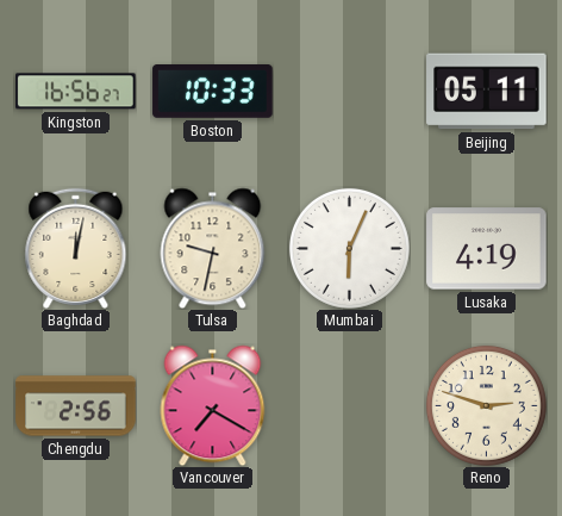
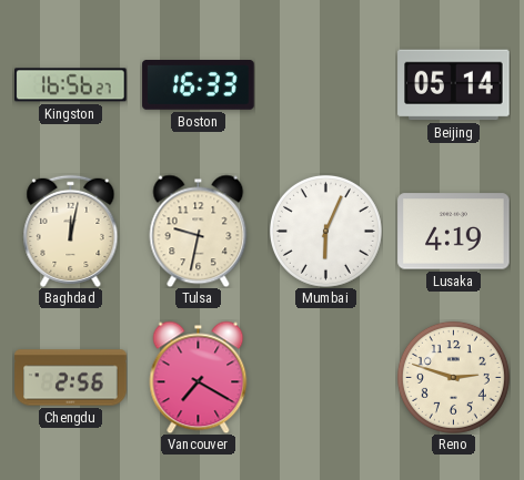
Boston: 10:33 -> 16:33 (199, 85)
Beijing: 05:11 -> 05:14 (454, 85)
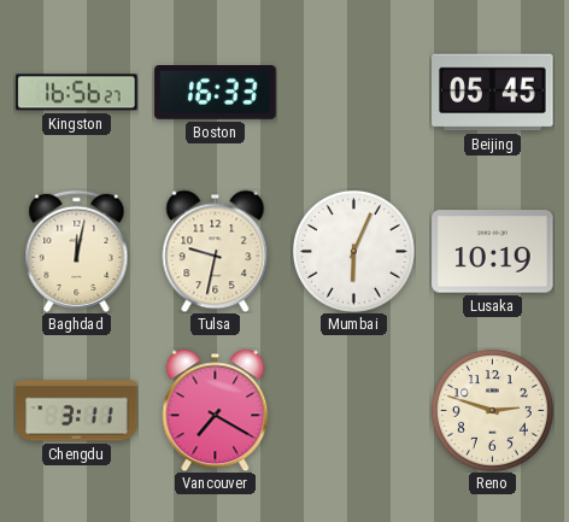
Beijing: 05:14 -> 05:45 (493, 93)
Lusaka: 4:19 -> 10:19 (493, 252)
Chengdu: 2:56 -> 3:11 (77, 411)
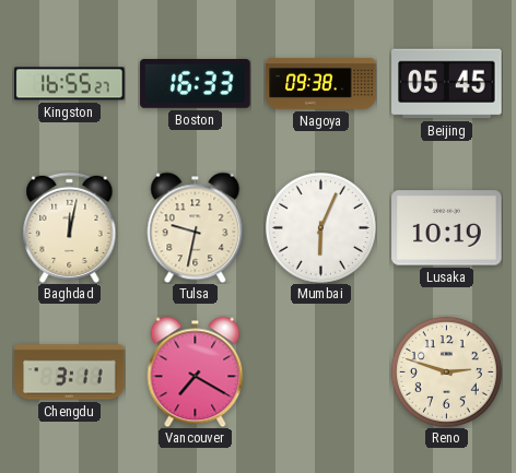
Kingston: 16:56 -> 16:55 (70, 84)
Nagoya: none -> 09:38 (321, 83)
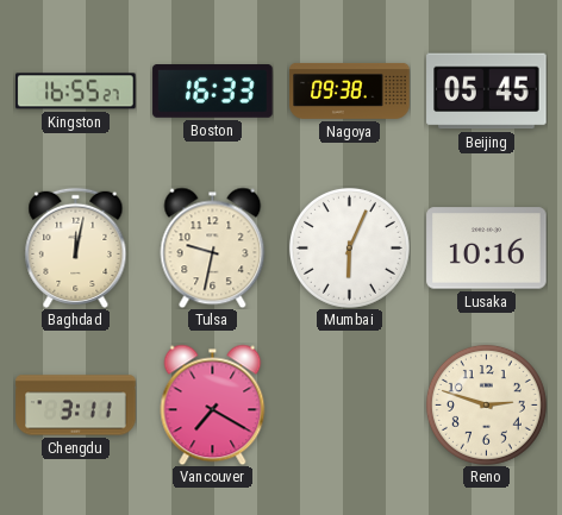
Lusaka: 10:19 -> 10:16 (487, 249)
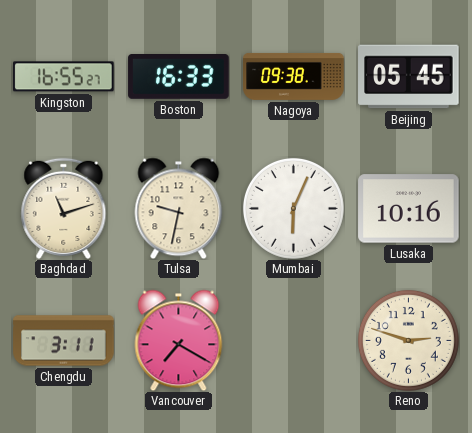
Baghdad: 12:02 -> 11:12 (64, 208)
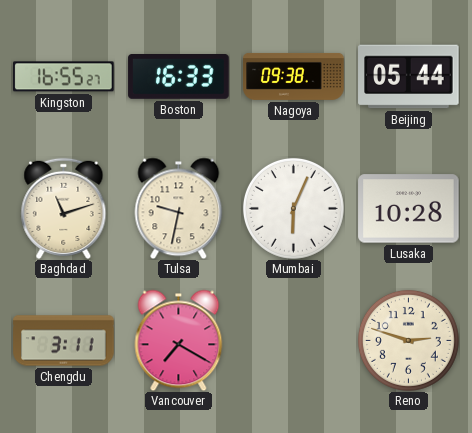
Beijing: 05:45 -> 05:44 (409, 77)
Lusaka: 10:16 -> 10:28 (409, 209)
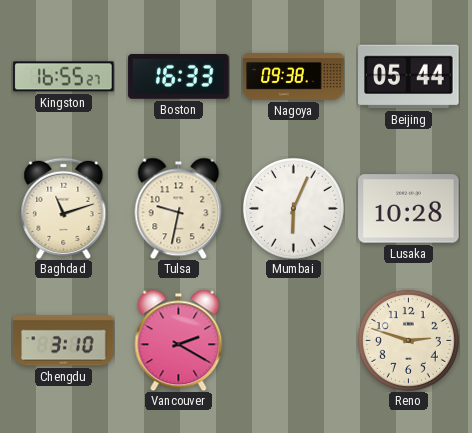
Chengdu: 3:11 -> 3:10 (64, 341)
Vancouver: 7:20 -> 2:20 (179, 340)
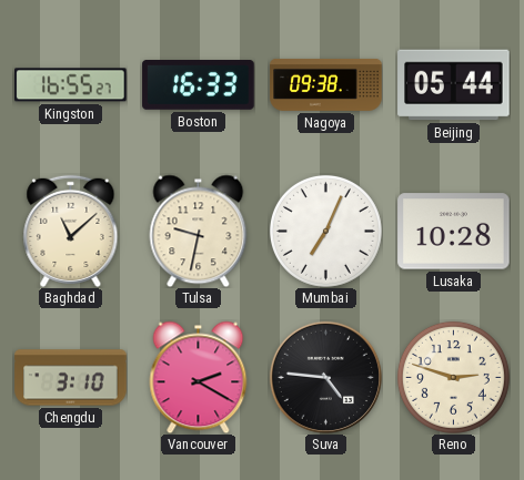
Baghdad: 11:12 -> 11:08 (71, 231)
Mumbai: 6:04 -> 7:04 (325, 231)
Suva: none -> 4:46 (325, 377)
